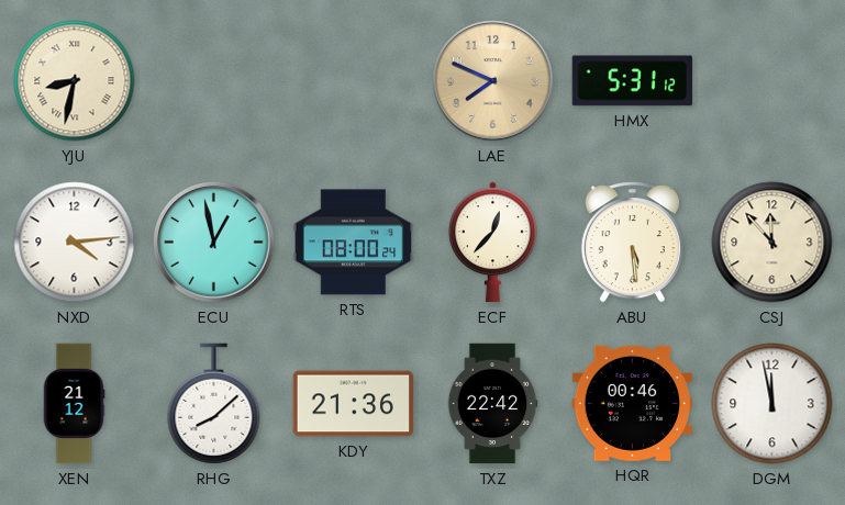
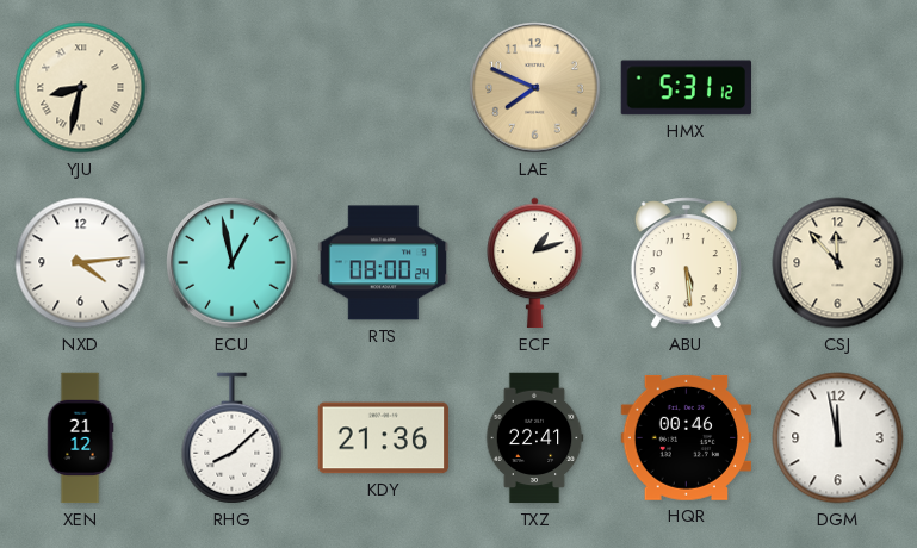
ECF: 12:37 -> 1:12 (535, 263)
TXZ: 22:42 -> 22:41 (534, 438)
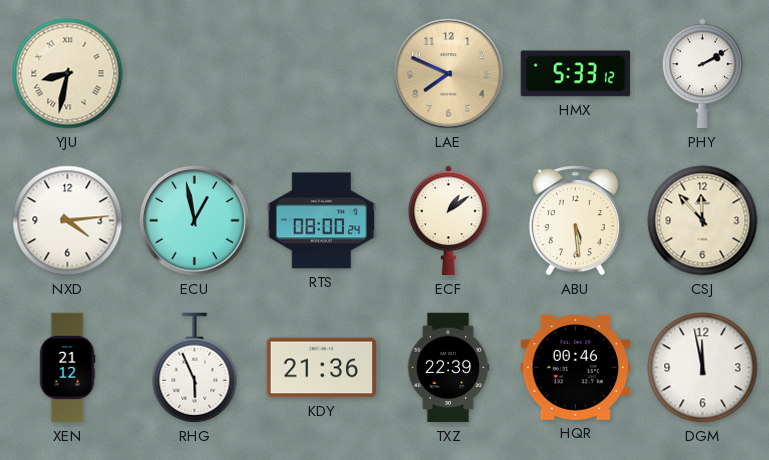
HMX: 5:31 -> 5:33 (576, 74)
PHY: none -> 2:10 (703, 74)
ECF: 1:12 -> 1:09 (449, 221)
RHG: 8:08 -> 5:56 (195, 368)
TXZ: 22:41 -> 22:39 (448, 368)
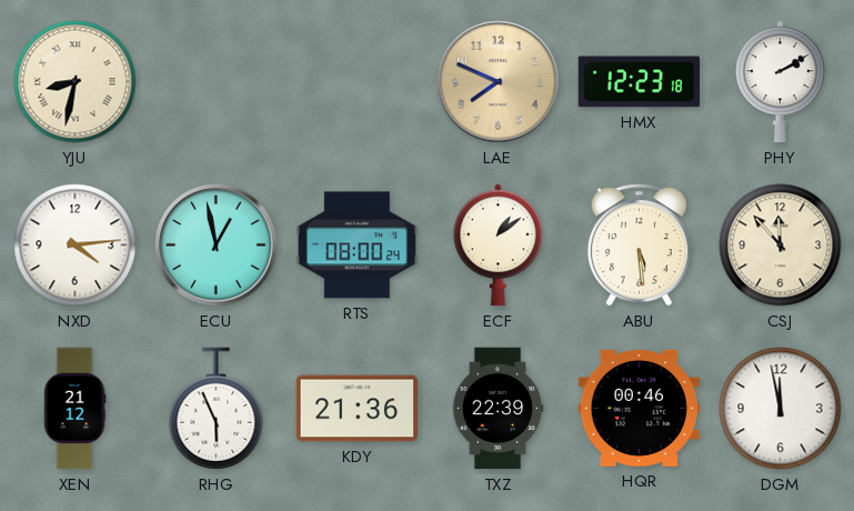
HMX: 5:33 -> 12:23 (640, 82)
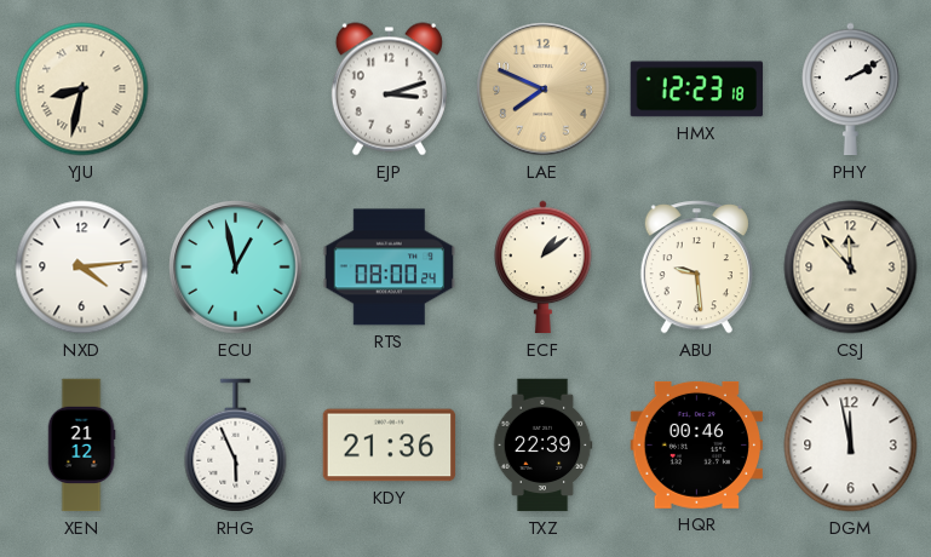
EJP: none -> 3:12 (389, 90)
ABU: 5:29 -> 9:29 (696, 268)
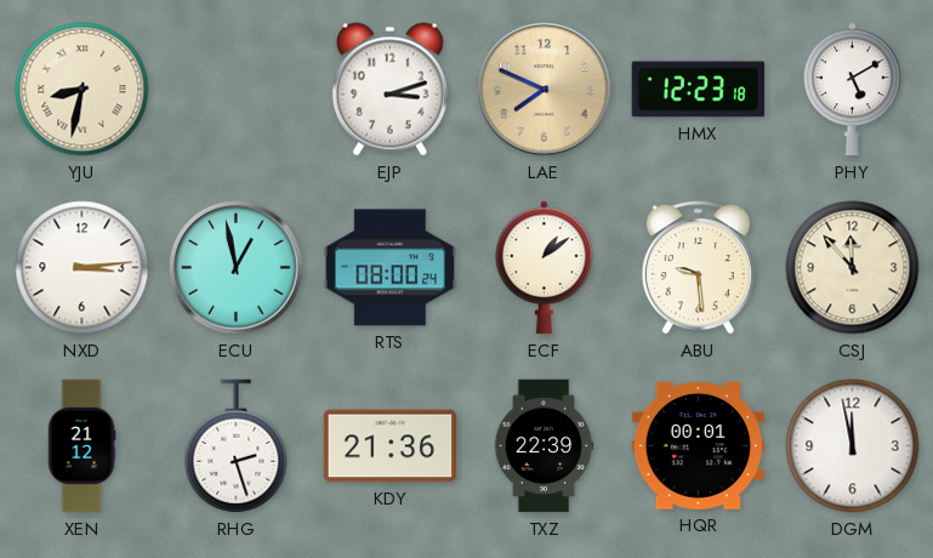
PHY: 2:10 -> 5:10 (853, 90)
NXD: 4:14 -> 3:14 (83, 268)
RHG: 5:56 -> 2:27 (237, 446)
HQR: 00:46 -> 00:01 (699, 445)
